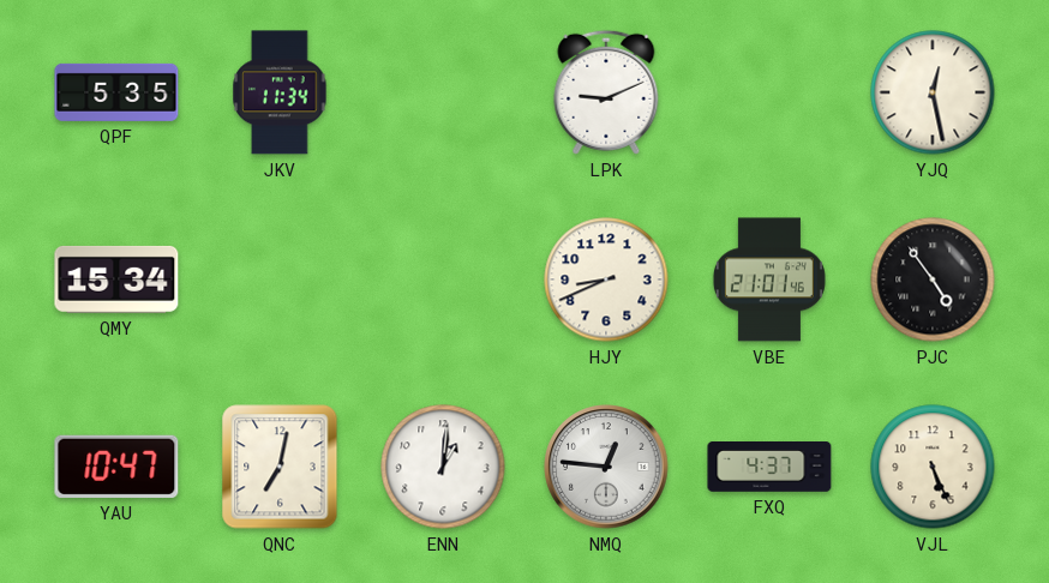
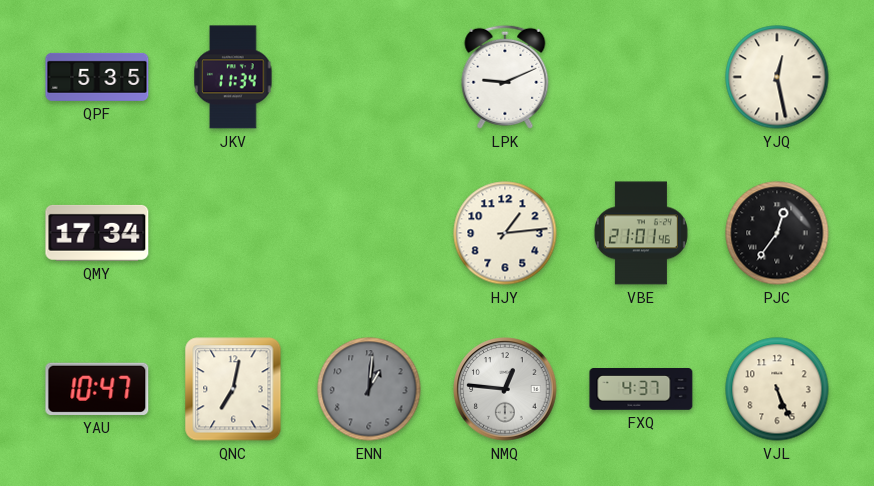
QMY: 15:34 -> 17:34 (97, 233)
HJY: 8:41 -> 1:14 (505, 233)
PJC: 4:54 -> 12:36 (777, 233)
ENN dial: white -> grey (369, 389)
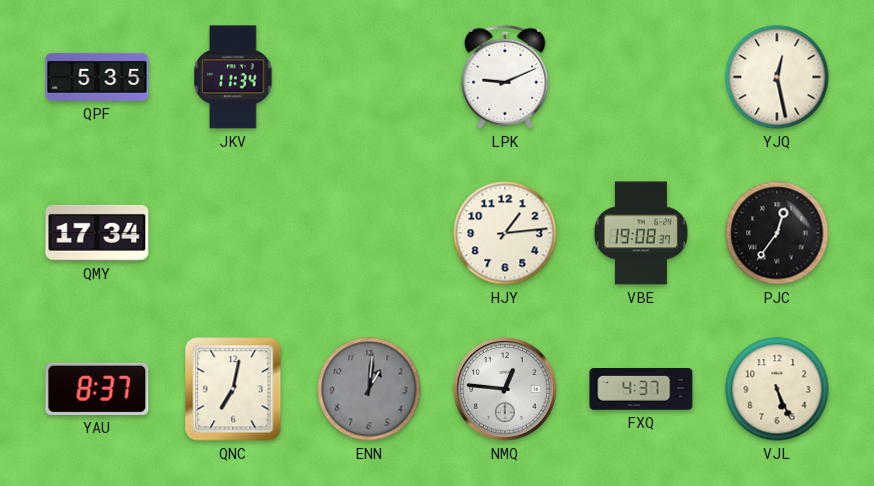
VBE: 21:01 -> 19:08 (641, 233)
YAU: 10:47 -> 8:37 (97, 389)
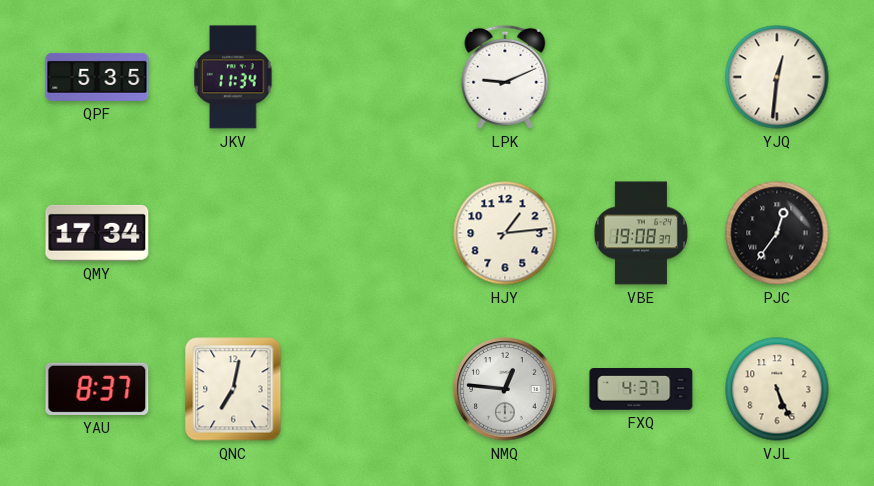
YJQ: 12:28 -> 12:31 (777, 77)
ENN: 1:01 -> none (369, 389)
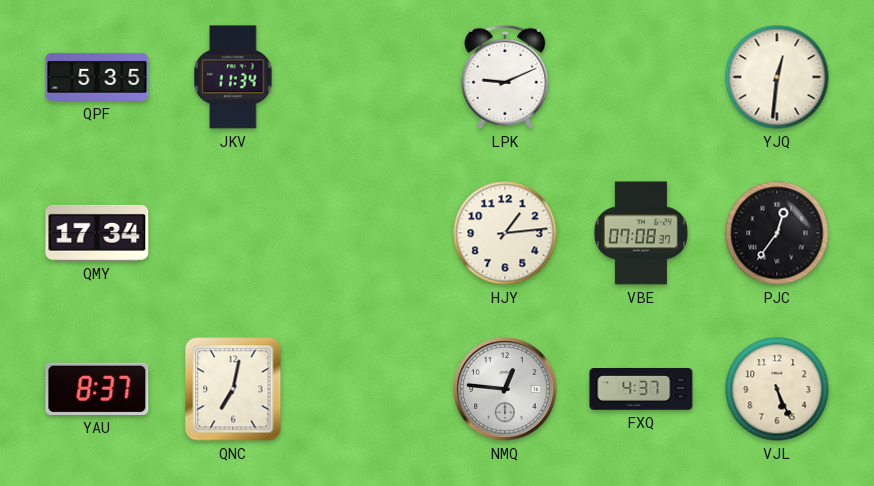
VBE: 19:08 -> 07:08 (641, 233)
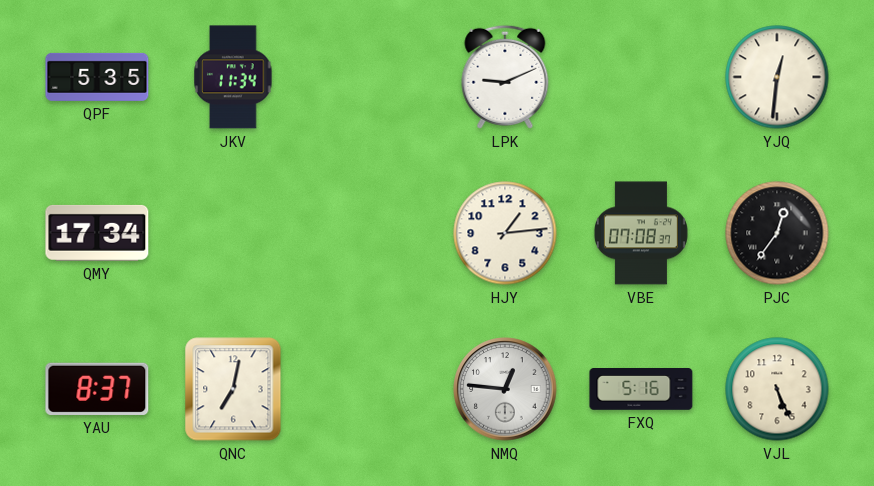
FXQ: 4:37 -> 5:16 (641, 390)
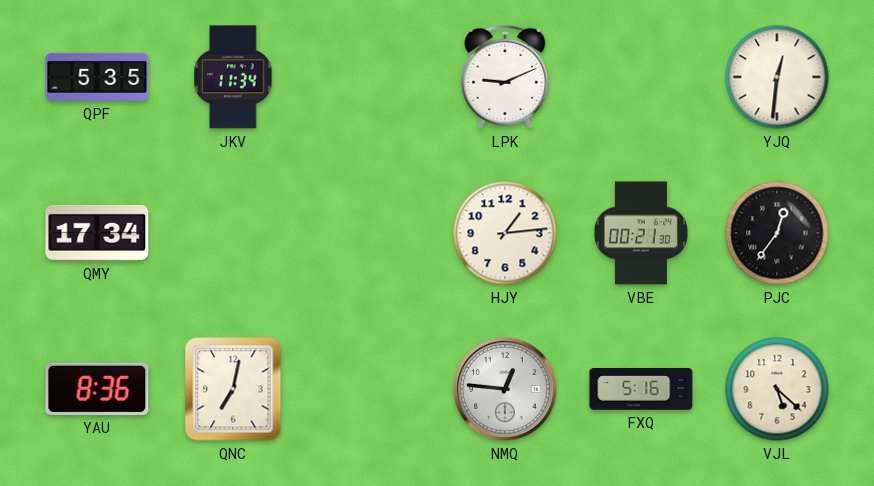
VBE: 07:08 -> 00:21 (641, 233)
YAU: 8:37 -> 8:36 (97, 389)
VJL: 5:26 -> 5:22 (777, 389)
